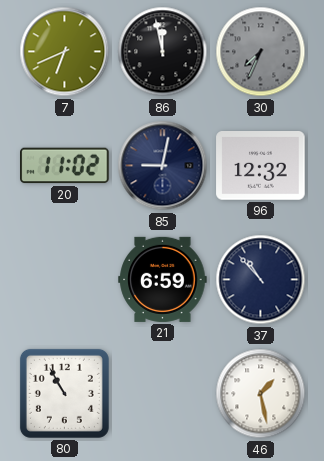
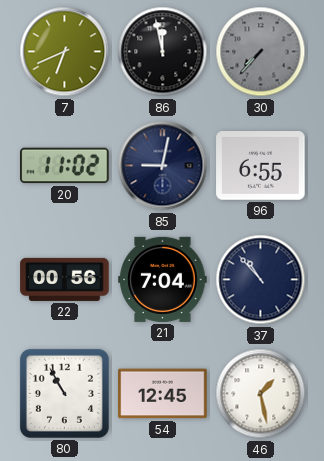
30: 7:34 -> 7:37 (261, 52)
96: 12:32 -> 6:55 (261, 166)
22: none -> 00:56 (65, 279)
21: 6:59 -> 7:04 (163, 279)
54: none -> 12:45 (163, 394)
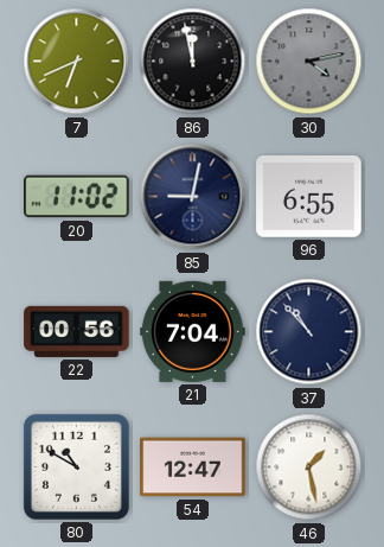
30: 7:37 -> 4:13 (309, 62)
80: 10:55 -> 10:50 (76, 466)
54: 12:45 -> 12:47 (193, 468)
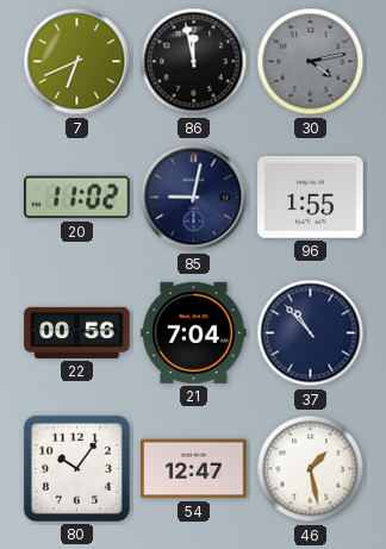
96: 6:55 -> 1:55 (311, 198)
80: 10:50 -> 10:06 (76, 468)
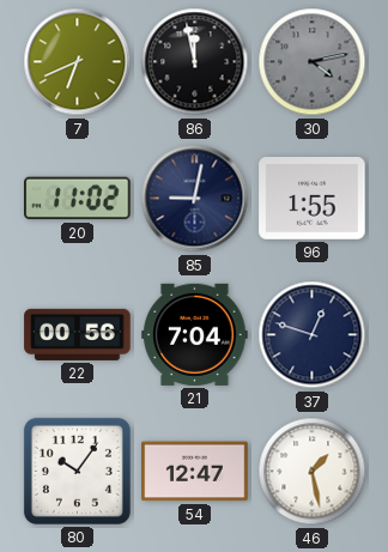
37: 10:53 -> 12:48 (313, 335)
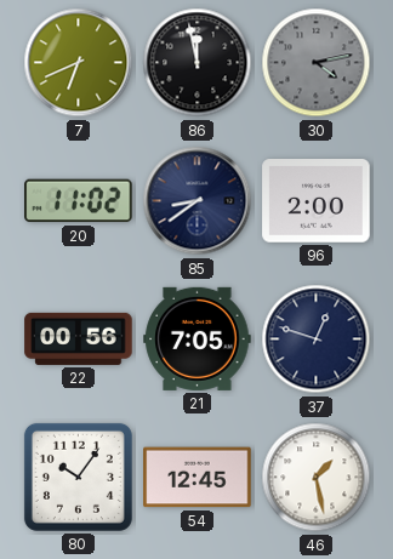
85: 9:02 -> 8:39 (198, 201)
96: 1:55 -> 2:00 (317, 201)
21: 7:04 -> 7:05 (198, 338)
54: 12:47 -> 12:45 (198, 478)
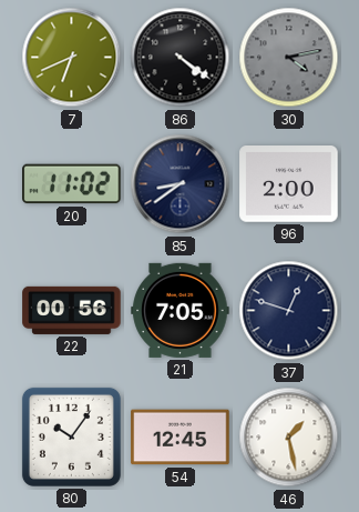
86: 11:58 -> 4:21 (181, 58)
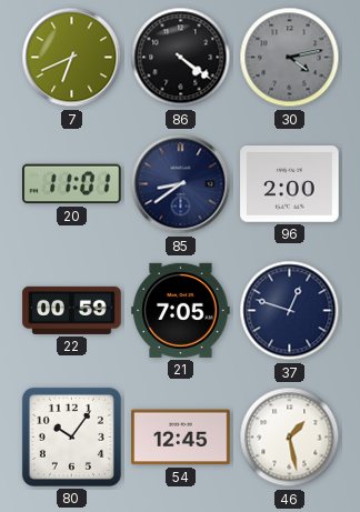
20: 11:02 -> 11:01 (72, 184)
22: 00:56 -> 00:59 (72, 310)
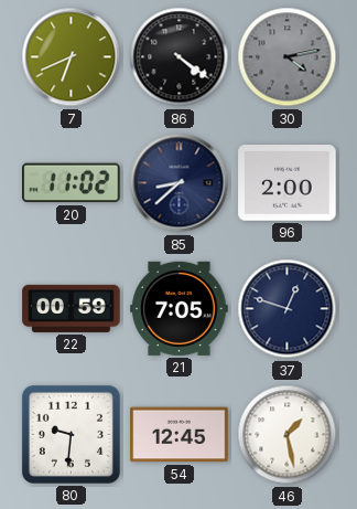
20: 11:01 -> 11:02 (72, 183)
85: 8:39 -> 8:38 (180, 183)
80: 10:06 -> 9:31 (71, 434)
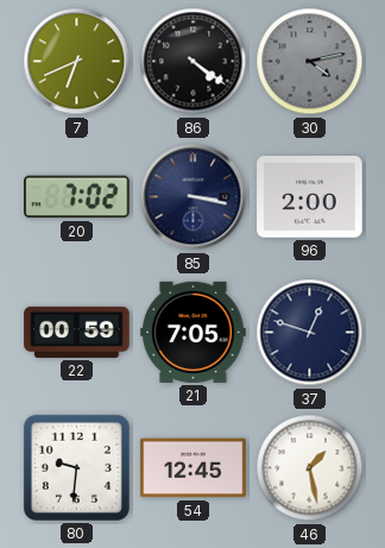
20: 11:02 -> 7:02 (77, 197)
85: 8:38 -> 3:17 (194, 197)
